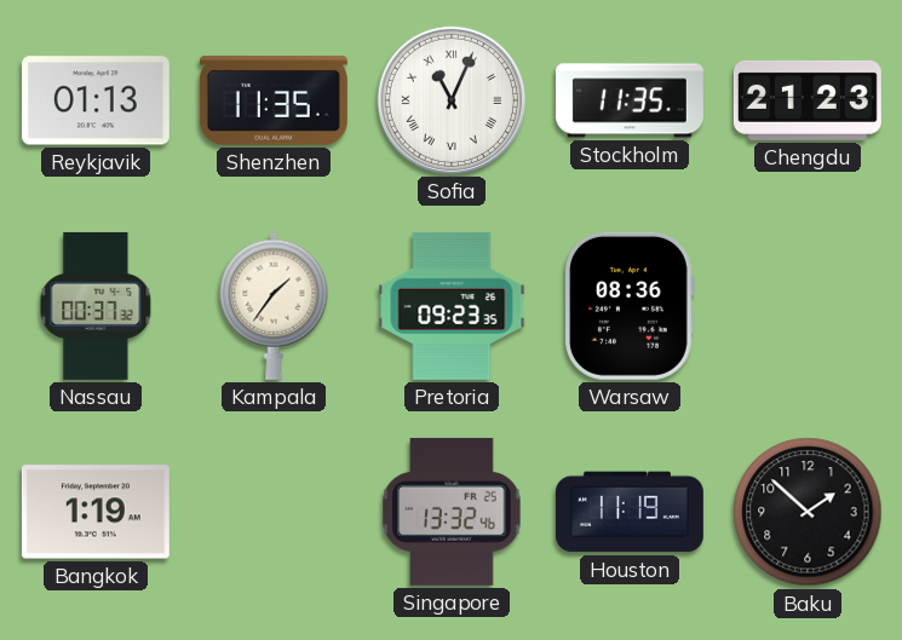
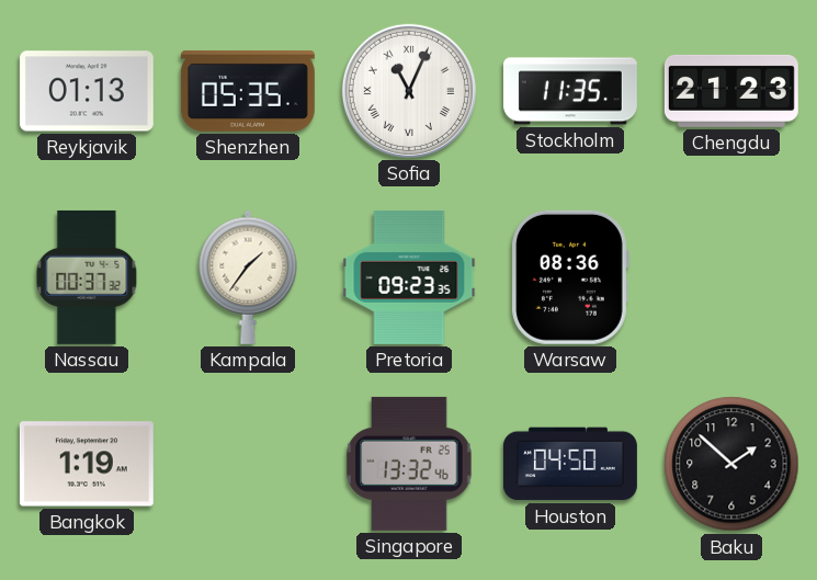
Shenzhen: 11:35 -> 05:35 (248, 91)
Houston: 11:19 -> 04:50 (570, 464)
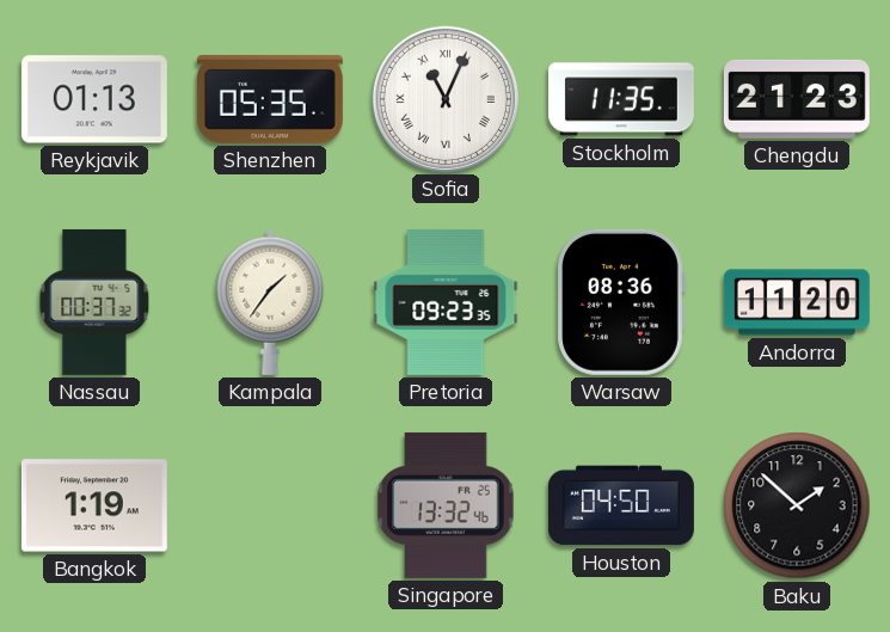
Andorra: none -> 11:20 (797, 302)
